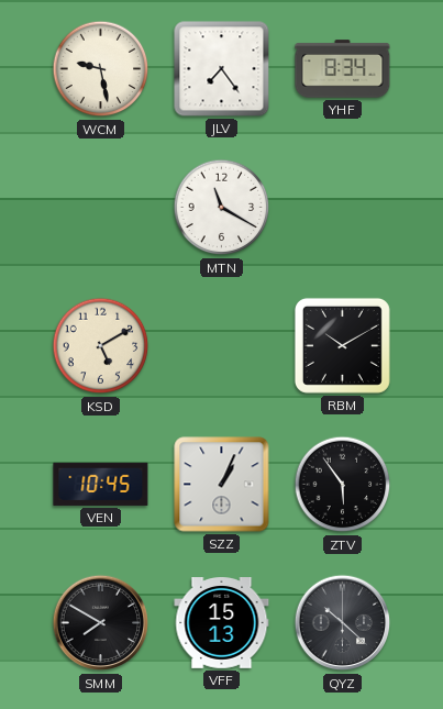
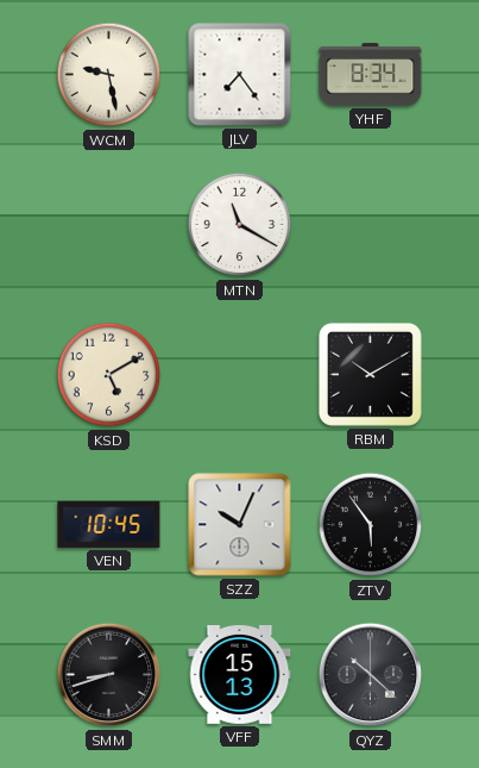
SZZ: 1:04 -> 10:04 (240, 525)
SMM: 7:50 -> 8:42 (109, 675)
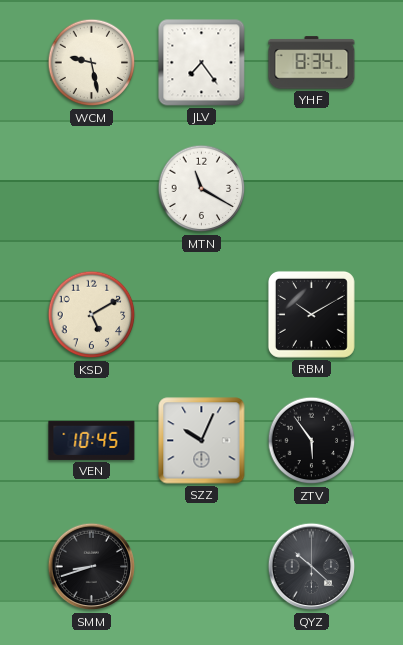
VFF: 15:13 -> none (240, 675)
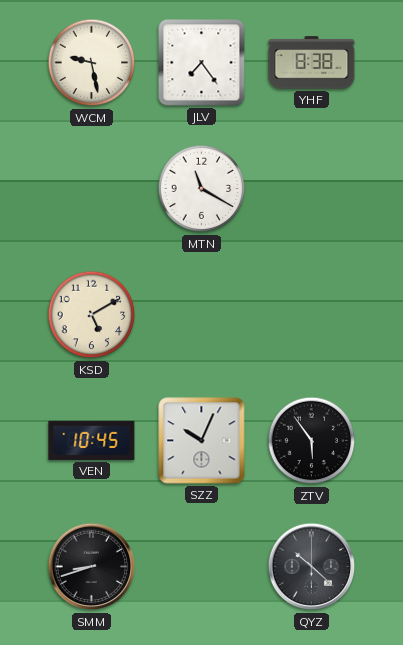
YHF: 8:34 -> 8:38 (312, 63)
RBM: 10:10 -> none (311, 314)
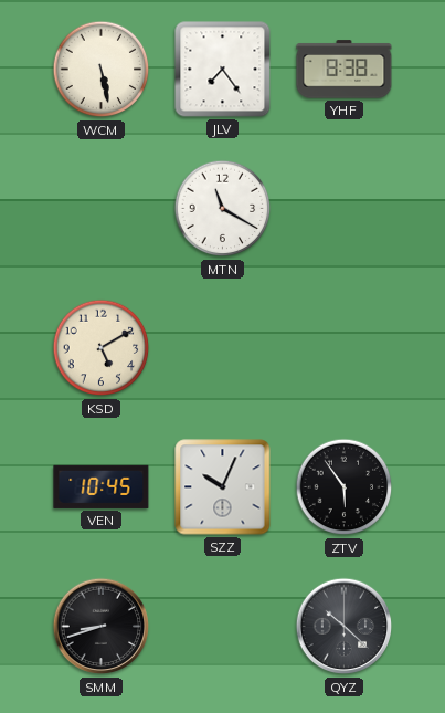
WCM: 9:28 -> 5:28 (102, 70)
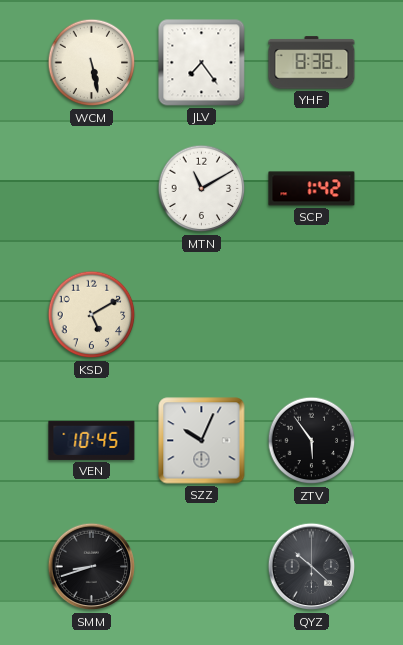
MTN: 11:20 -> 11:10 (202, 189)
SCP: none -> 1:42 (312, 189)
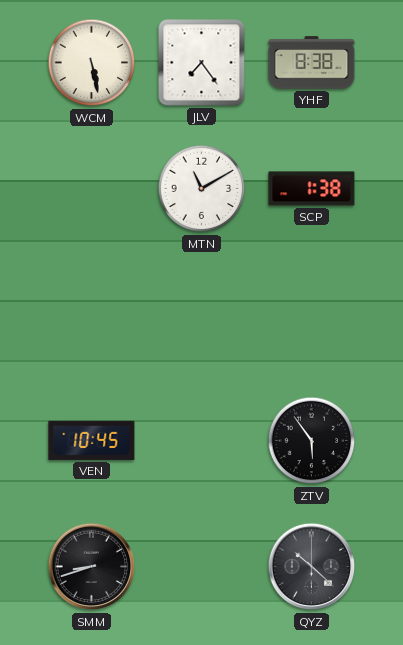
SCP: 1:42 -> 1:38 (312, 189)
KSD: 5:10 -> none (92, 315)
SZZ: 10:04 -> none (202, 441)
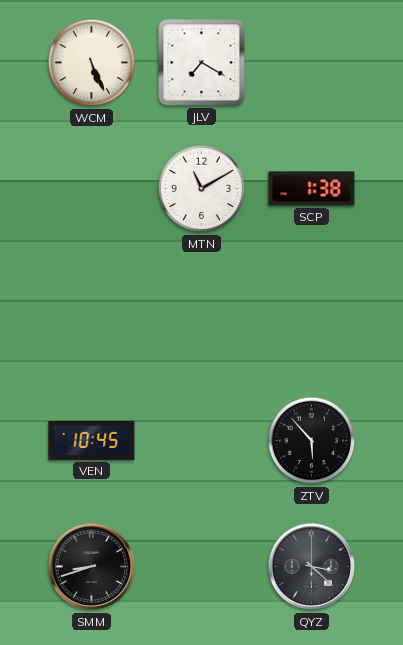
WCM: 5:28 -> 5:26 (92, 63)
JLV: 7:24 -> 7:20 (202, 63)
YHF: 8:38 -> none (312, 63)
ZTV: 5:54 -> 5:53 (312, 441)
QYZ: 10:22 -> 3:22 (312, 567)
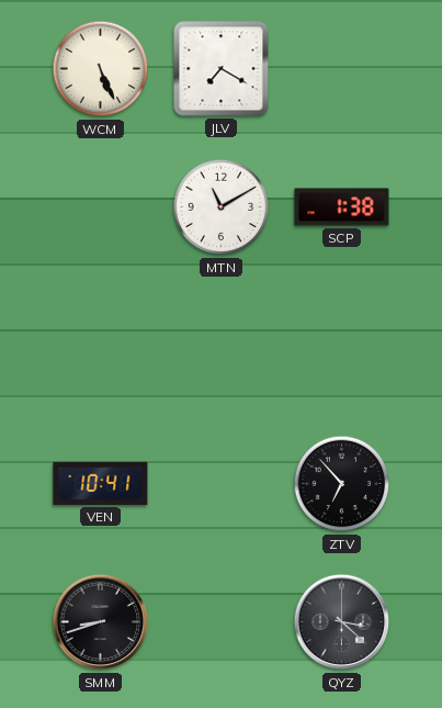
VEN: 10:45 -> 10:41 (101, 483)
ZTV: 5:53 -> 6:53 (342, 484)
